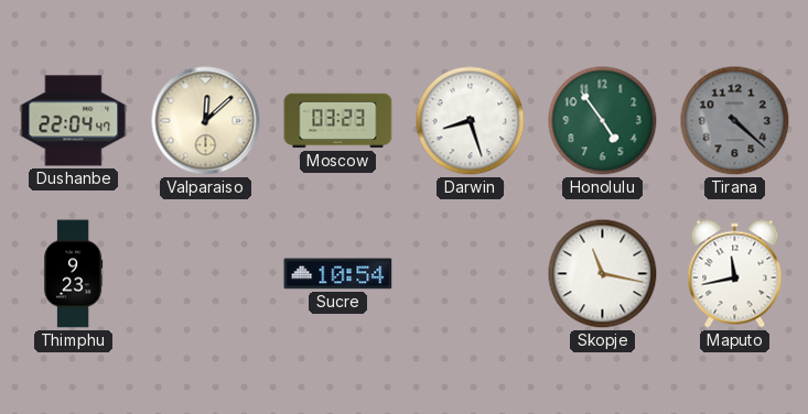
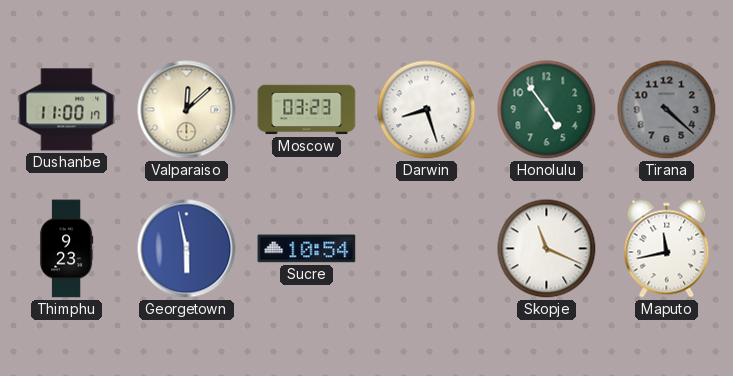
Dushanbe: 22:04 -> 11:00 (67, 110)
Georgetown: none -> 5:58 (187, 249)
Skopje: 11:17 -> 11:19 (547, 249)
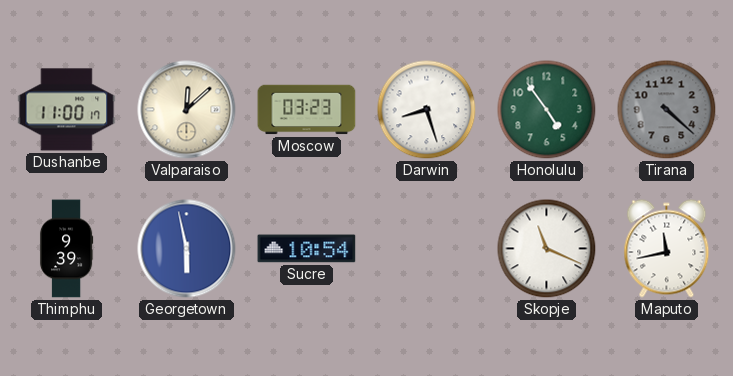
Thimphu: 9:23 -> 9:39 (66, 249)
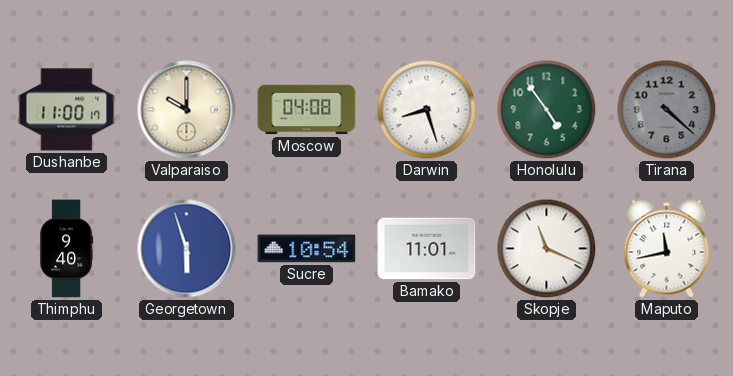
Valparaiso: 12:08 -> 10:00 (187, 110)
Moscow: 03:23 -> 04:08 (307, 110)
Thimphu: 9:39 -> 9:40 (66, 249)
Georgetown: 5:58 -> 5:57 (187, 249)
Bamako: none -> 11:01 (427, 249)
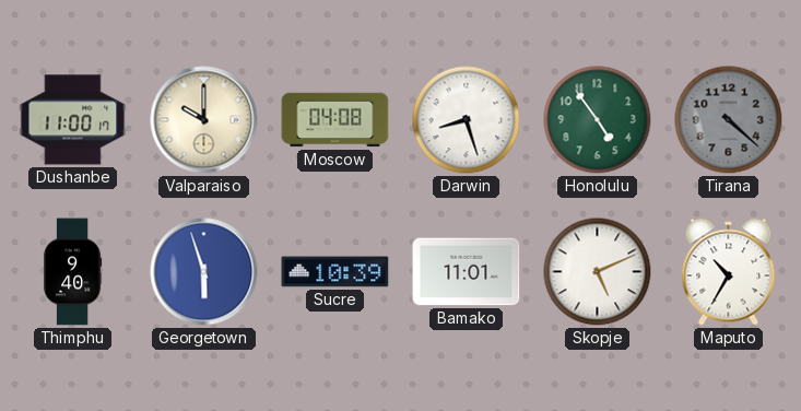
Sucre: 10:54 -> 10:39 (335, 272)
Skopje: 11:19 -> 5:11 (598, 272)
Maputo: 11:43 -> 10:35 (729, 272)
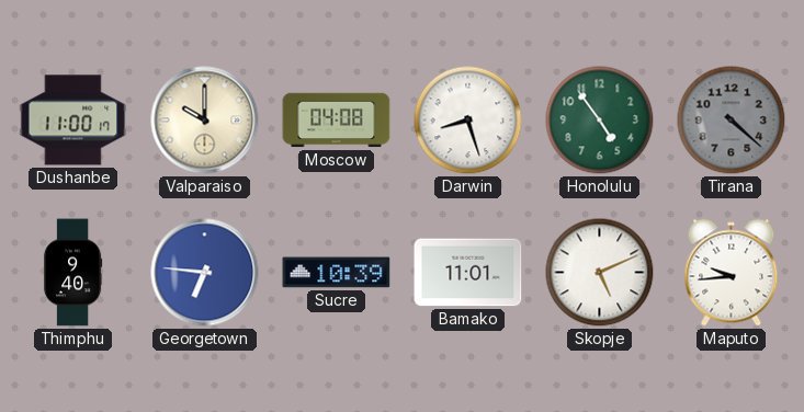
Georgetown: 5:57 -> 6:46 (205, 273)
Maputo: 10:35 -> 9:44 (732, 273)
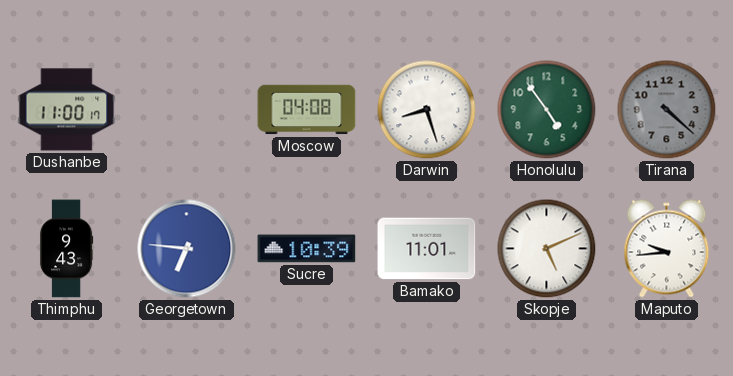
Valparaiso: 10:00 -> none (205, 121)
Thimphu: 9:40 -> 9:43 (66, 249)
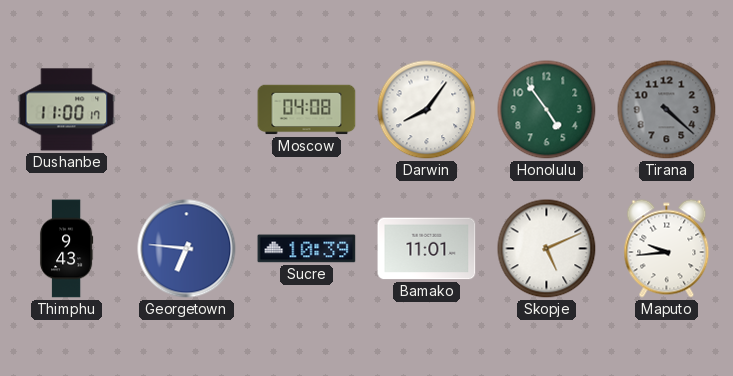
Darwin: 8:27 -> 8:06 (427, 110)
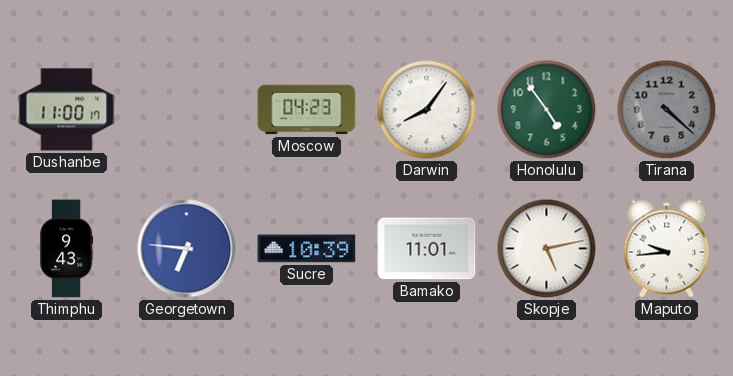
Moscow: 04:08 -> 04:23 (307, 110)
Skopje: 5:11 -> 5:13 (547, 249)
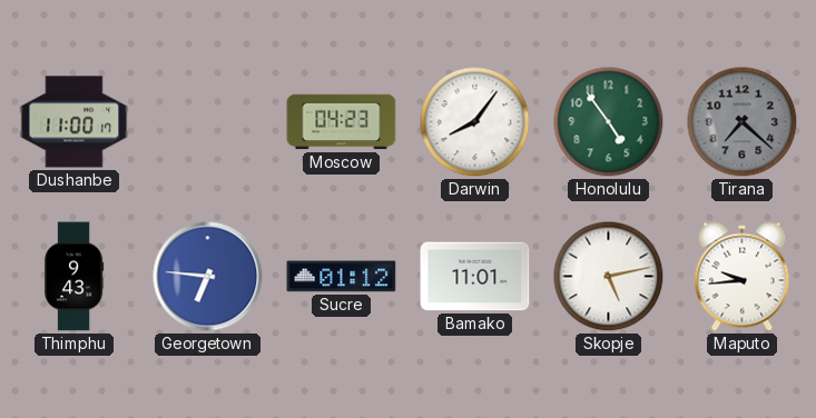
Tirana: 4:22 -> 7:22 (743, 122)
Sucre: 10:39 -> 01:12 (342, 277)
